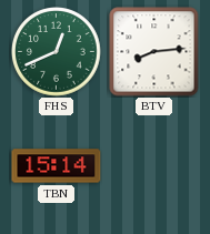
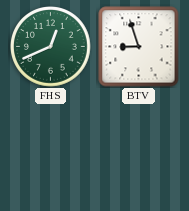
BTV: 8:14 -> 8:57 (139, 47)
TBN: 15:14 -> none (57, 166)
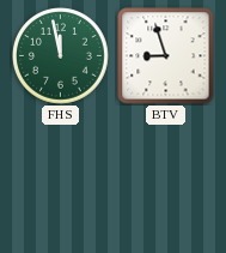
FHS: 12:41 -> 11:58 (61, 56)
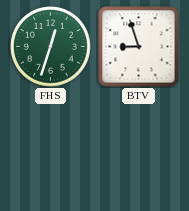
FHS: 11:58 -> 12:33 (51, 47)
